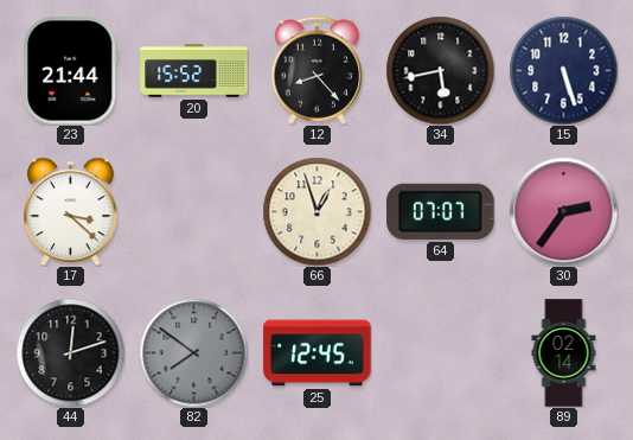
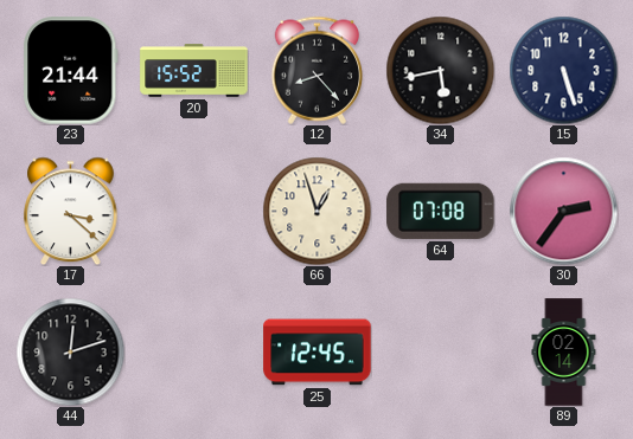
64: 07:07 -> 07:08 (441, 211)
82: 7:51 -> none (193, 352)
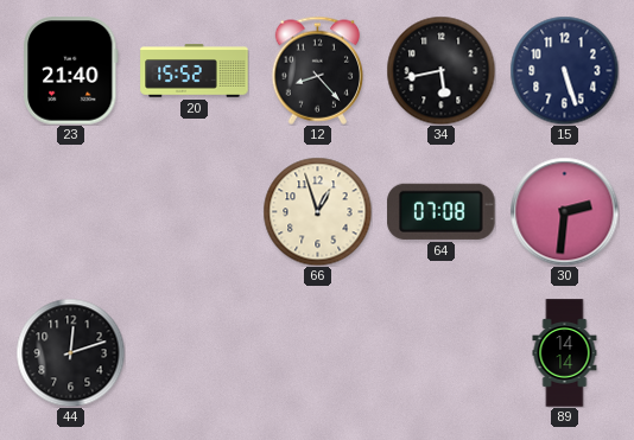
23: 21:44 -> 21:40 (71, 71)
17: 3:22 -> none (71, 211)
30: 2:36 -> 2:31 (564, 211)
25: 12:45 -> none (318, 353)
89: 02:14 -> 14:14 (565, 353)
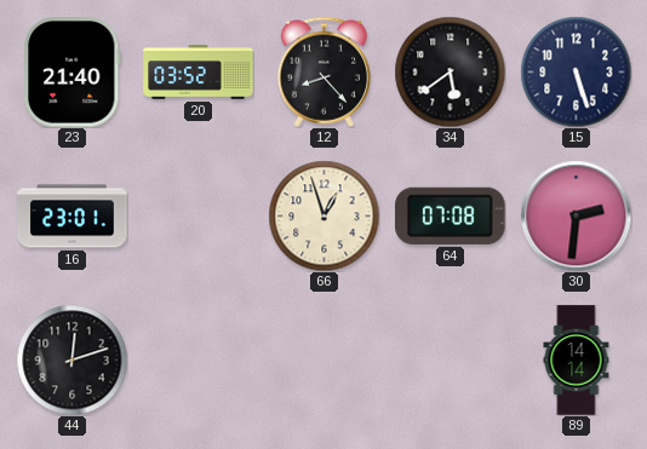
20: 15:52 -> 03:52 (199, 73)
34: 5:43 -> 5:39 (450, 71)
16: none -> 23:01 (73, 217)
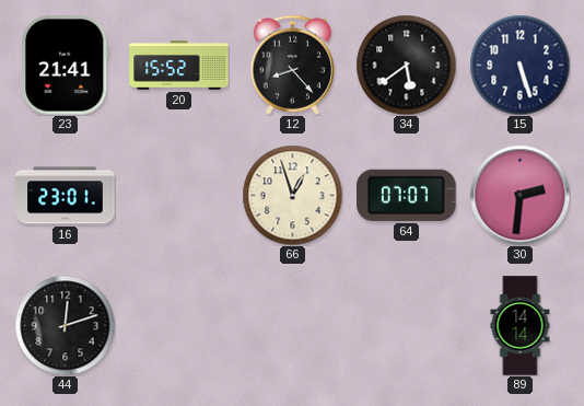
23: 21:40 -> 21:41 (66, 66)
20: 03:52 -> 15:52 (179, 66)
64: 07:08 -> 07:07 (407, 195)
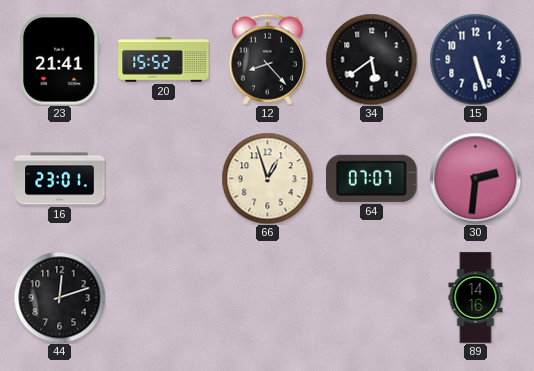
89: 14:14 -> 14:16 (476, 298)
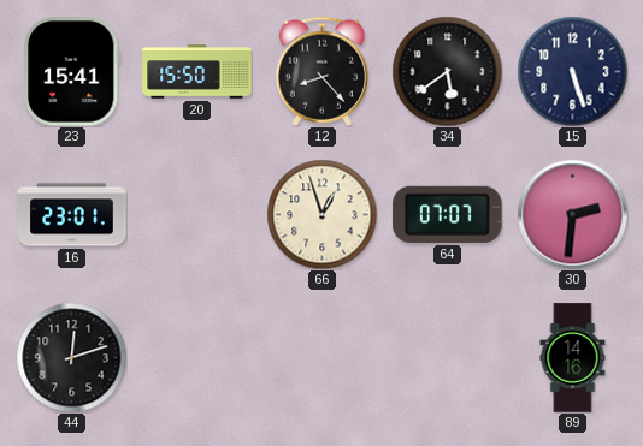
23: 21:41 -> 15:41 (72, 72)
20: 15:52 -> 15:50 (197, 72)
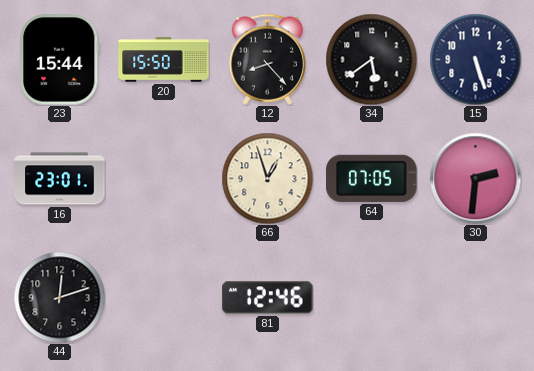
23: 15:41 -> 15:44 (60, 60)
64: 07:07 -> 07:05 (372, 178)
81: none -> 12:46 (268, 298)
89: 14:16 -> none (573, 358)
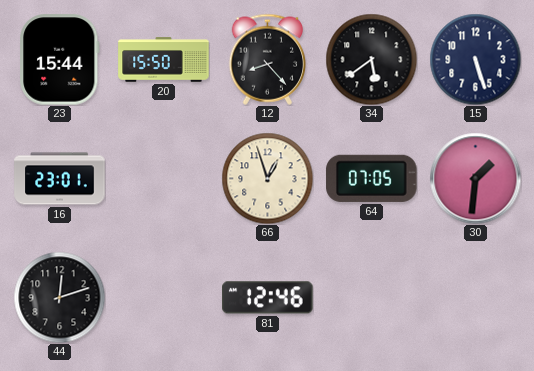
30: 2:31 -> 1:31 (475, 178)
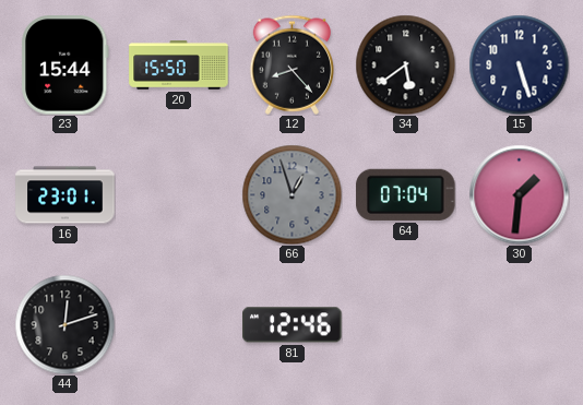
66 dial: cream -> grey (291, 194)
64: 07:05 -> 07:04 (406, 194)
